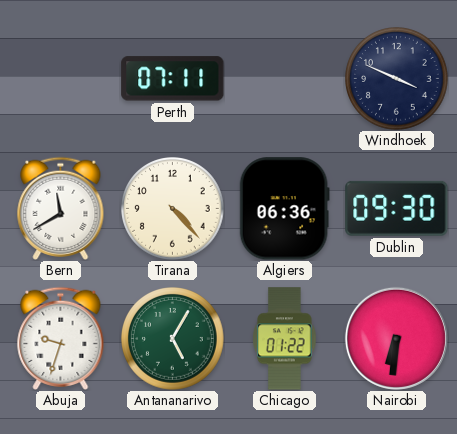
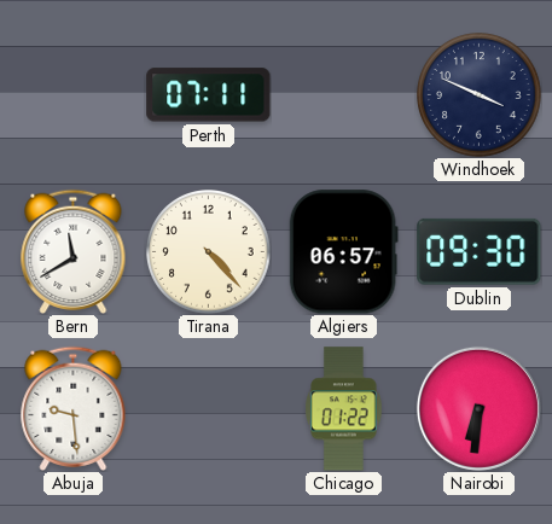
Algiers: 06:36 -> 06:57 (343, 252)
Abuja: 9:33 -> 9:29 (74, 408)
Antananarivo: 5:05 -> none (173, 339)
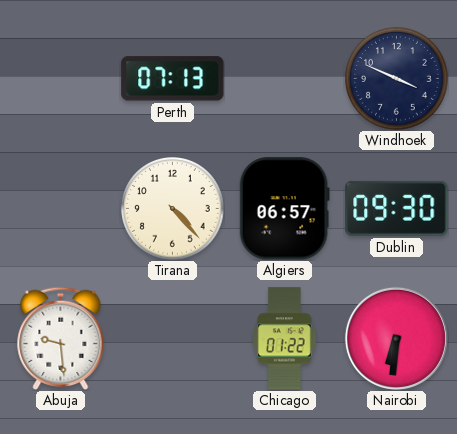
Perth: 07:11 -> 07:13 (173, 79)
Bern: 11:40 -> none (74, 251)
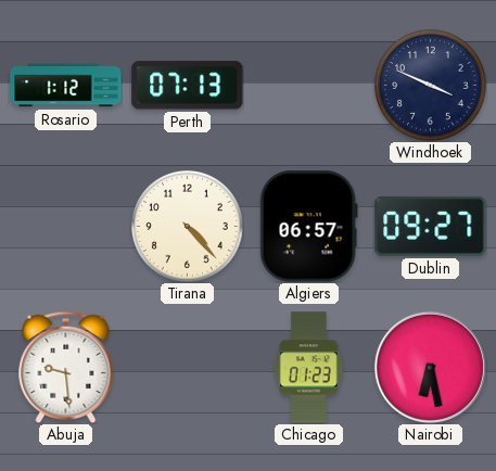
Rosario: none -> 1:12 (66, 86)
Dublin: 09:30 -> 09:27 (431, 226)
Chicago: 01:22 -> 01:23 (309, 368)
Nairobi: 6:31 -> 6:28 (430, 367)
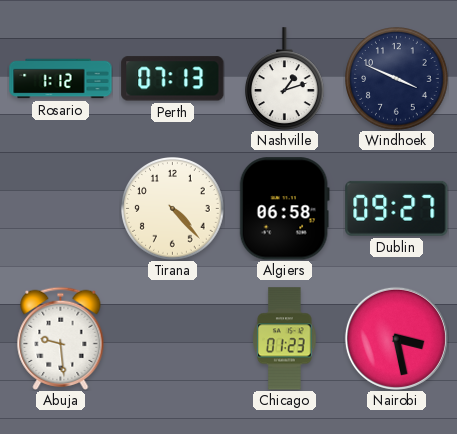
Nashville: none -> 1:12 (285, 79)
Algiers: 06:57 -> 06:58 (284, 209)
Nairobi: 6:28 -> 3:28 (396, 338)
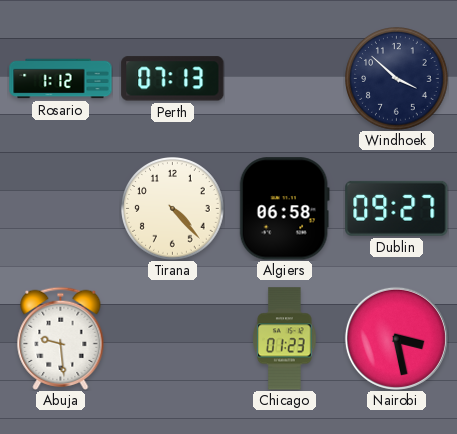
Nashville: 1:12 -> none (285, 79)
Windhoek: 3:49 -> 3:52 (397, 79)
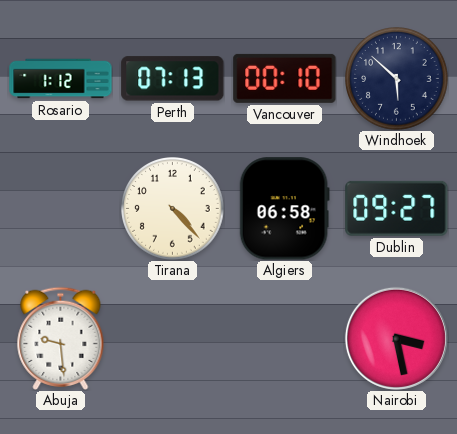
Vancouver: none -> 00:10 (285, 78)
Windhoek: 3:52 -> 5:52 (397, 79)
Chicago: 01:23 -> none (285, 339)
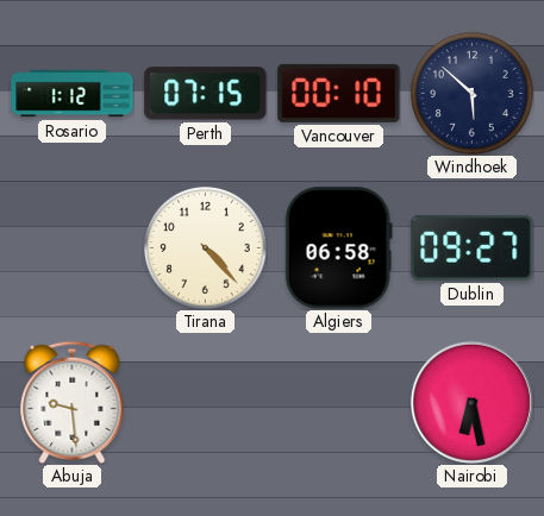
Perth: 07:13 -> 07:15 (206, 94)
Nairobi: 3:28 -> 6:28 (471, 402)
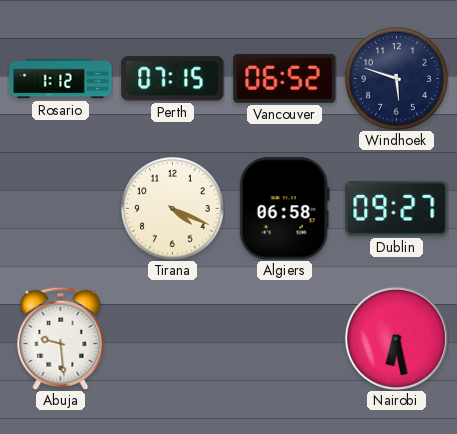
Vancouver: 00:10 -> 06:52 (285, 78)
Windhoek: 5:52 -> 5:48 (397, 79)
Tirana: 4:23 -> 4:19 (173, 209)
